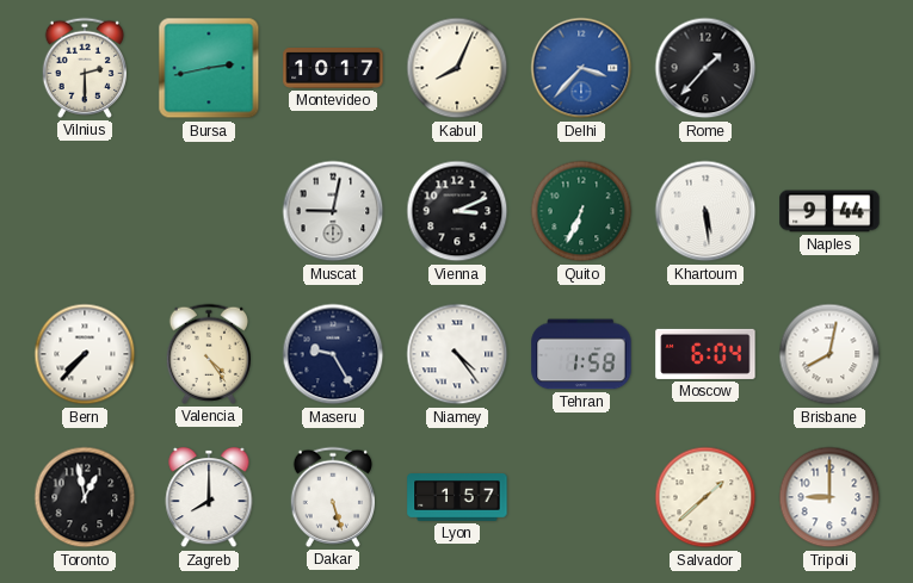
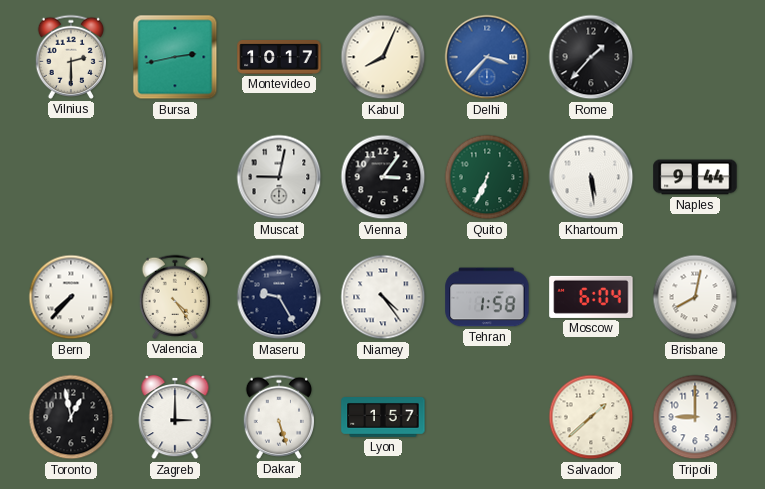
Vienna: 3:11 -> 3:06 (383, 177)
Zagreb: 8:00 -> 3:00 (175, 417)
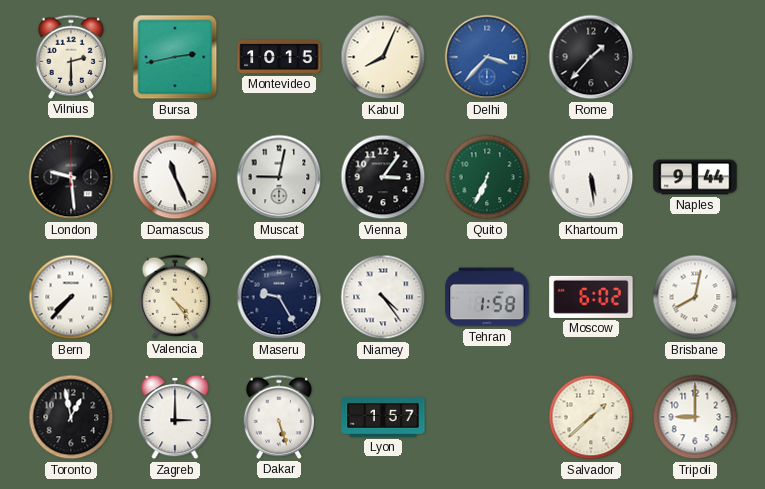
Montevideo: 10:17 -> 10:15 (279, 58)
London: none -> 9:29 (71, 177)
Damascus: none -> 11:26 (175, 177)
Moscow: 6:04 -> 6:02 (591, 297)
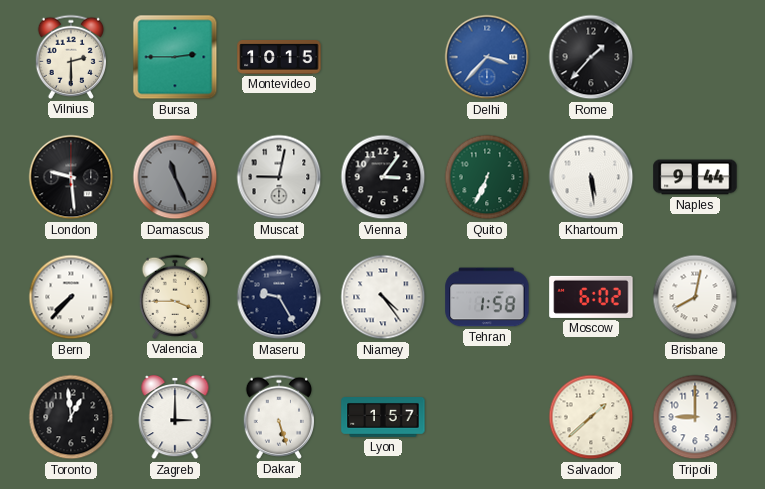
Bursa: 2:43 -> 2:45 (175, 57)
Kabul: 8:04 -> none (383, 57)
Damascus dial: white -> grey (175, 177)
Valencia: 4:24 -> 3:45 (175, 297)
Toronto: 12:58 -> 12:59 (71, 417)
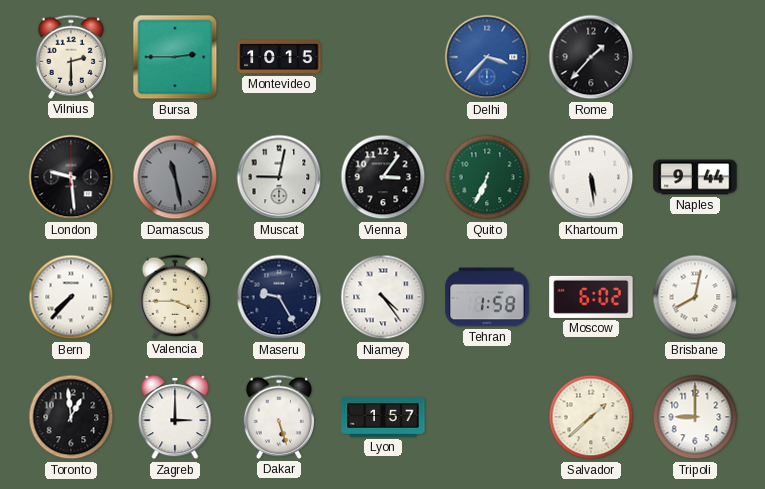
Damascus: 11:26 -> 11:28 (175, 177)
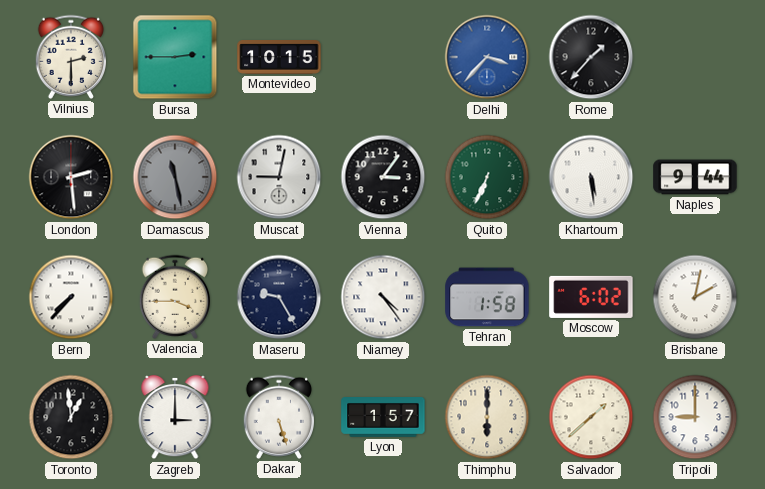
London: 9:29 -> 2:29 (71, 177)
Brisbane: 8:02 -> 2:02 (695, 297)
Thimphu: none -> 6:00 (487, 417)
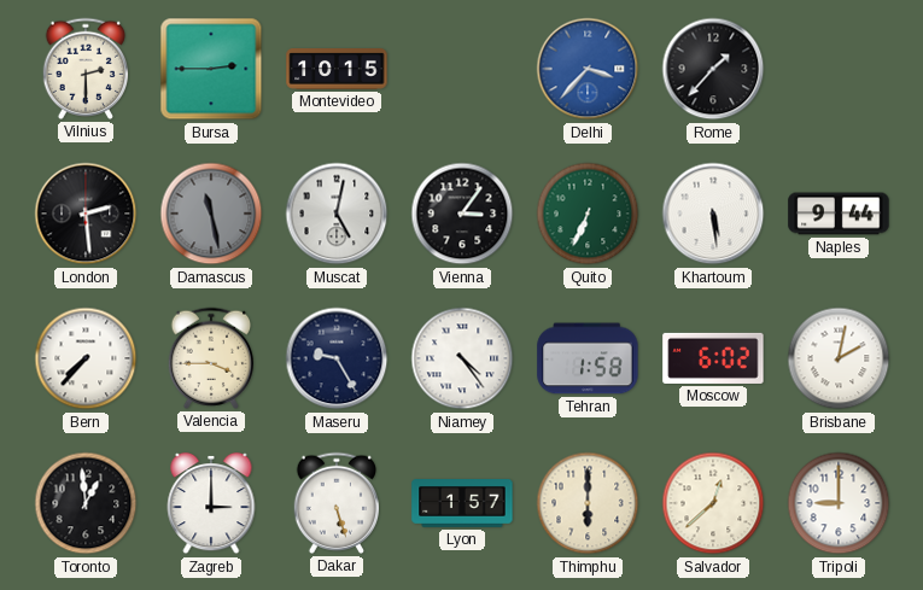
Muscat: 9:02 -> 5:02 (337, 214)
Salvador: 1:38 -> 12:38 (713, 503)
